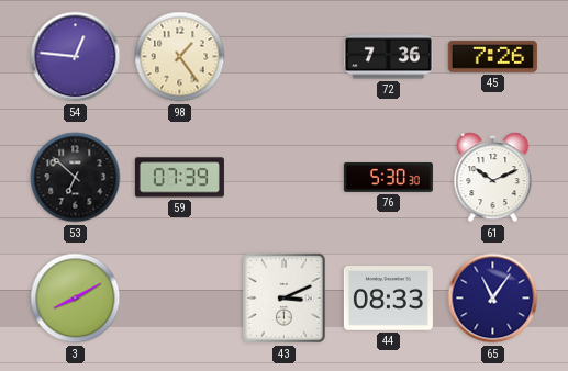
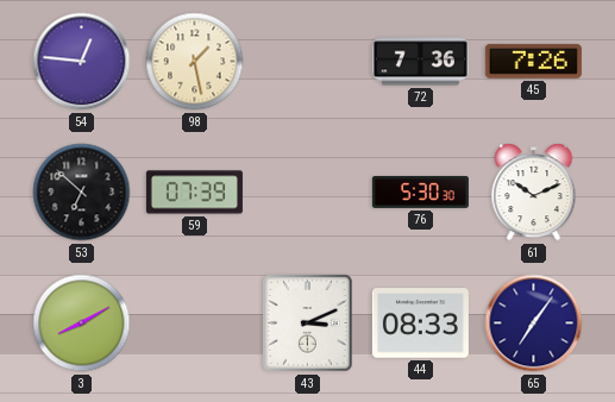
98: 1:24 -> 1:28 (195, 62)
65: 11:06 -> 7:06 (534, 324)
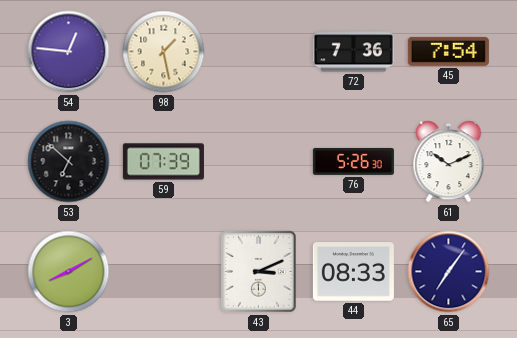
45: 7:26 -> 7:54 (448, 51)
76: 5:30 -> 5:26 (353, 161)
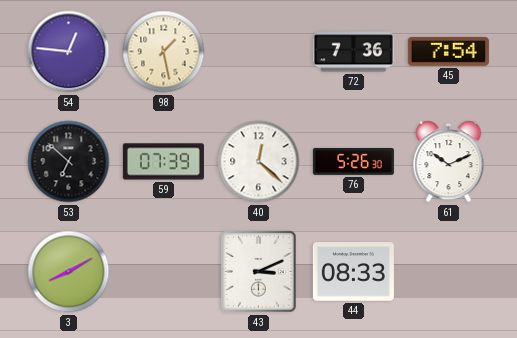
40: none -> 12:22 (259, 162)
65: 7:06 -> none (449, 272)
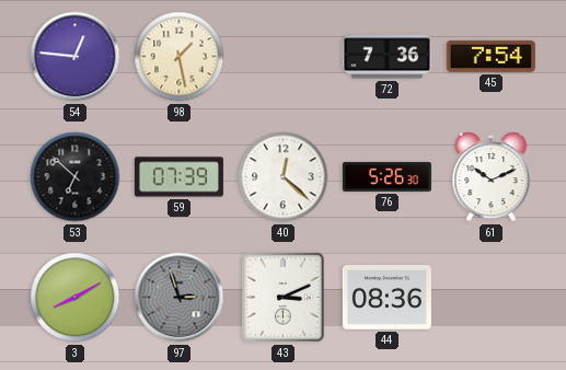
97: none -> 2:57 (180, 298)
44: 08:33 -> 08:36 (386, 298)
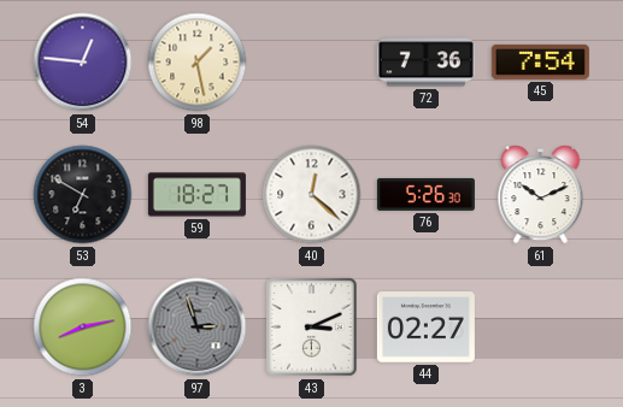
53: 6:52 -> 6:50 (83, 195)
59: 07:39 -> 18:27 (196, 195)
3: 8:10 -> 8:13 (83, 328)
44: 08:36 -> 02:27 (425, 328)
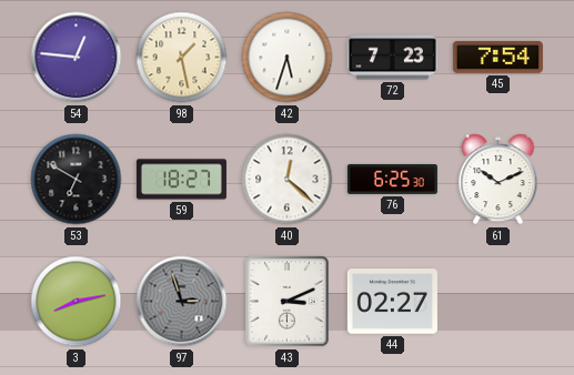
42: none -> 5:33 (288, 58)
72: 7:36 -> 7:23 (392, 58)
76: 5:26 -> 6:25 (392, 179)
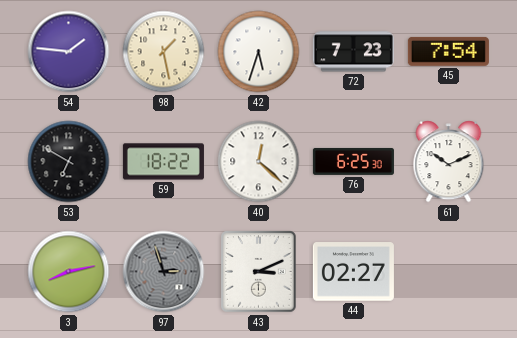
54: 12:46 -> 1:46 (69, 52)
59: 18:27 -> 18:22 (163, 162)
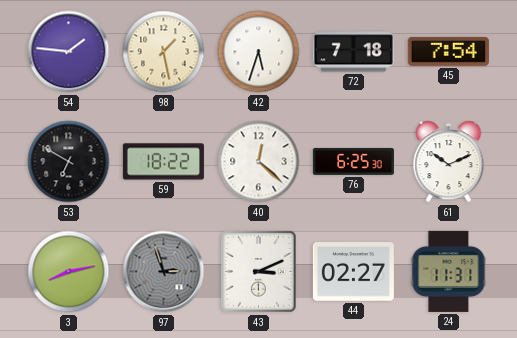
72: 7:23 -> 7:18 (353, 52)
24: none -> 11:31 (449, 271)
